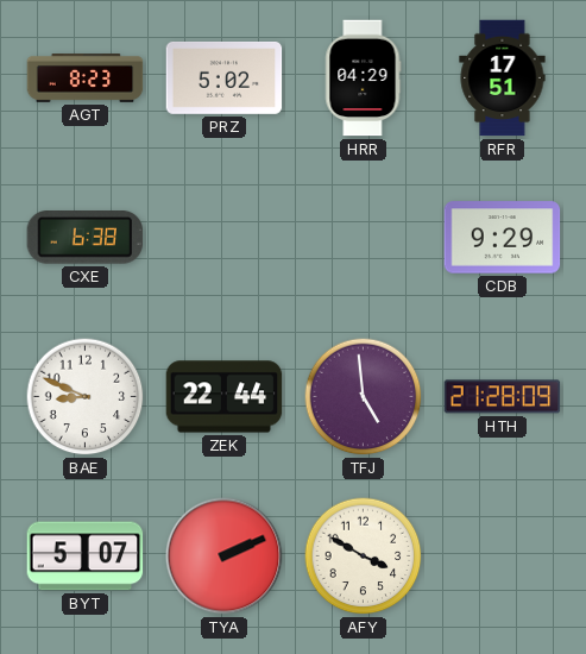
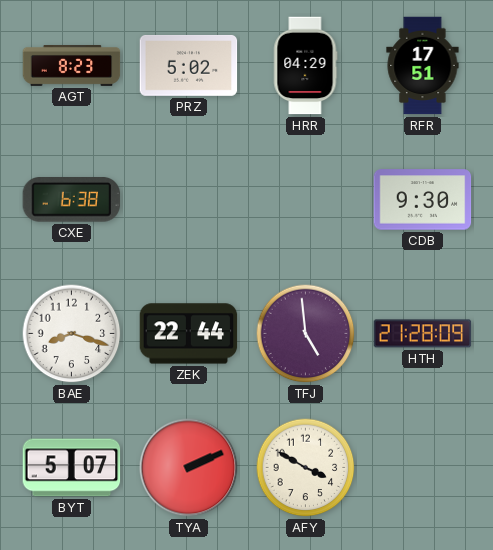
CDB: 9:29 -> 9:30 (423, 200)
BAE: 8:49 -> 8:18 (72, 334)
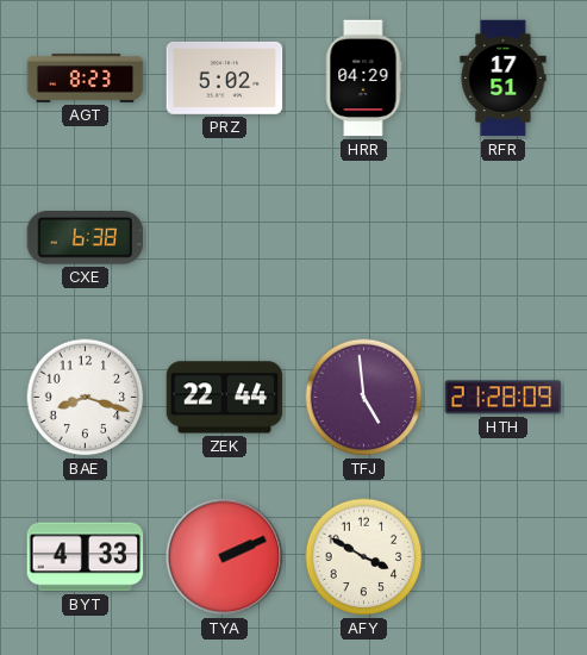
CDB: 9:30 -> none (423, 200)
BYT: 5:07 -> 4:33 (86, 557)
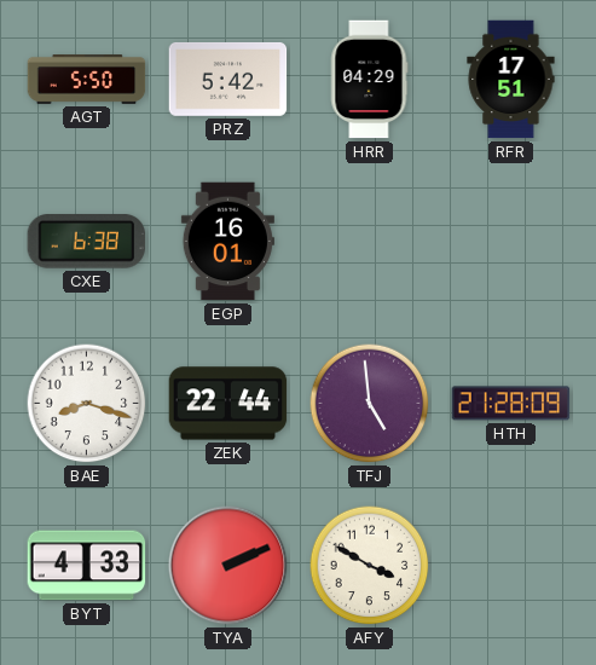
AGT: 8:23 -> 5:50 (87, 80)
PRZ: 5:02 -> 5:42 (228, 79)
EGP: none -> 16:01 (227, 242)
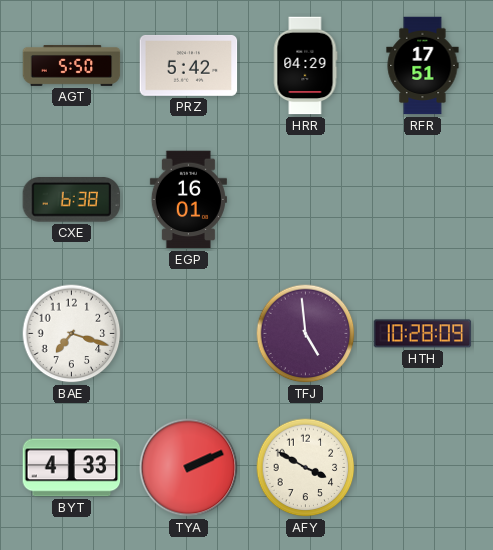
BAE: 8:18 -> 7:18 (72, 334)
ZEK: 22:44 -> none (228, 404)
HTH: 21:28 -> 10:28 (423, 334)
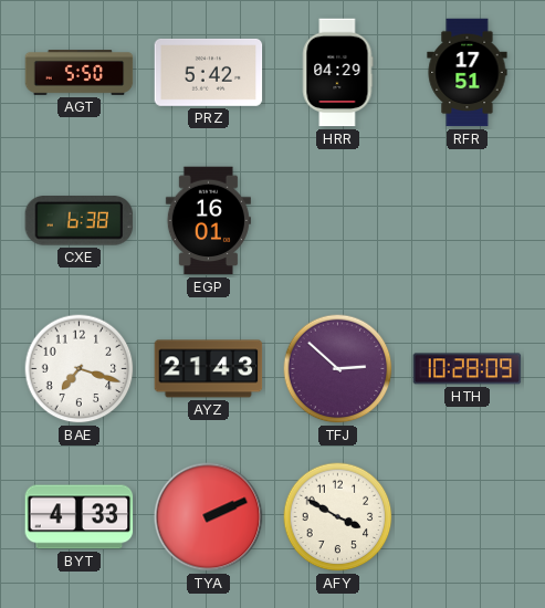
AYZ: none -> 21:43 (209, 369)
TFJ: 4:59 -> 2:52 (338, 369)
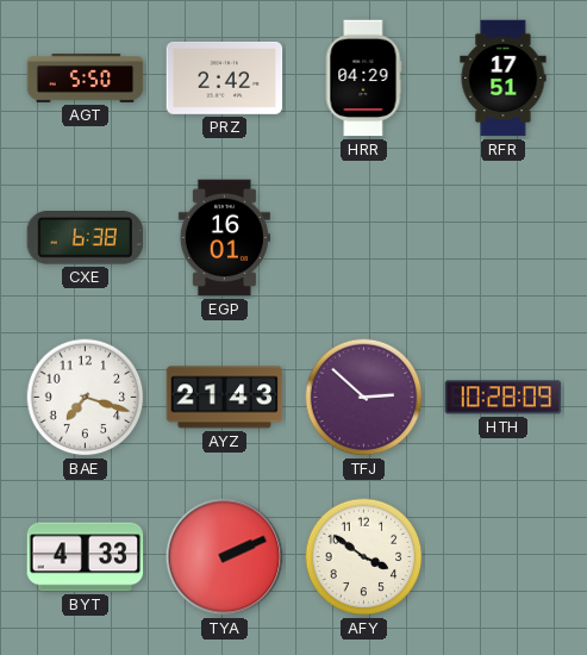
PRZ: 5:42 -> 2:42 (225, 77)
AFY: 3:50 -> 3:51 (364, 557)
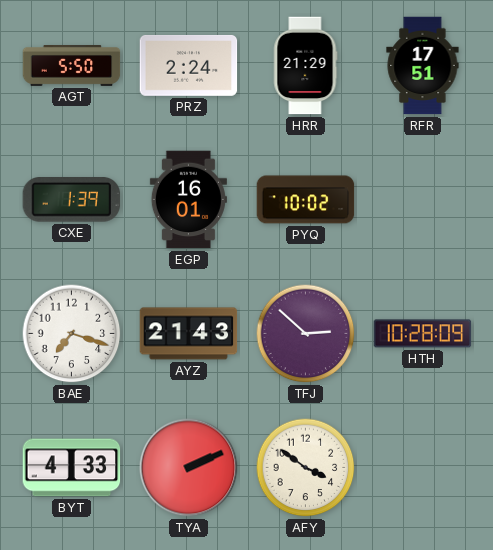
PRZ: 2:42 -> 2:24 (189, 65)
HRR: 04:29 -> 21:29 (305, 66)
CXE: 6:38 -> 1:39 (72, 200)
PYQ: none -> 10:02 (306, 200)
